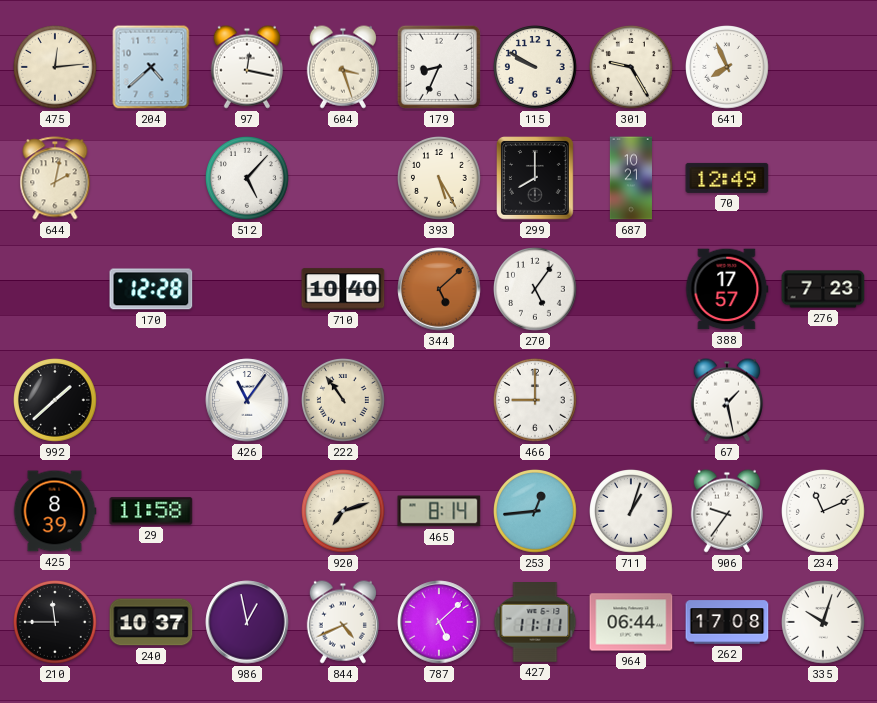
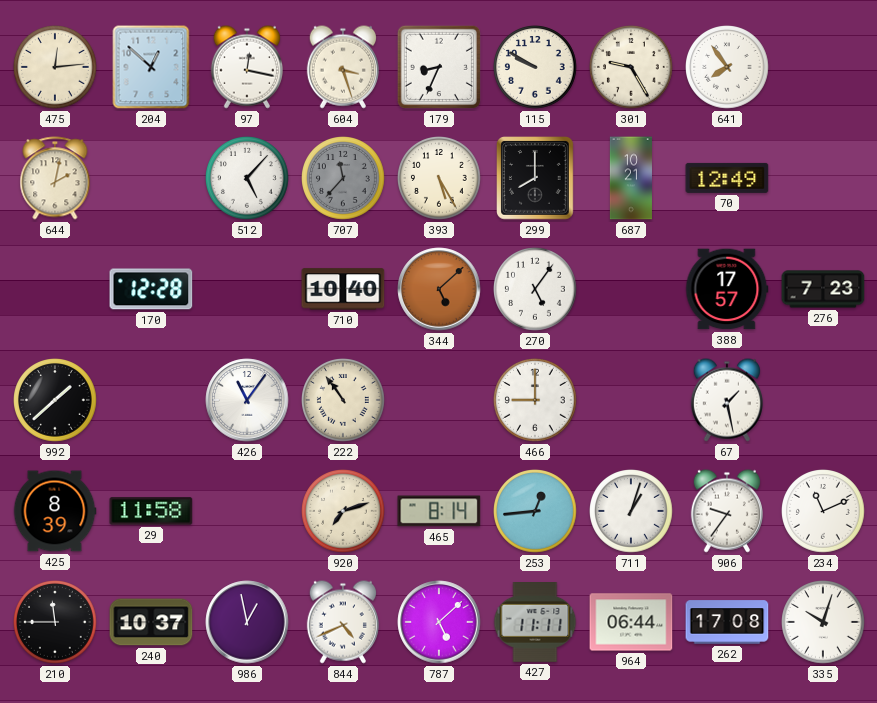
204: 4:38 -> 12:52 (151, 67)
641: 7:56 -> 7:54 (728, 68)
707: none -> 11:37 (344, 179)
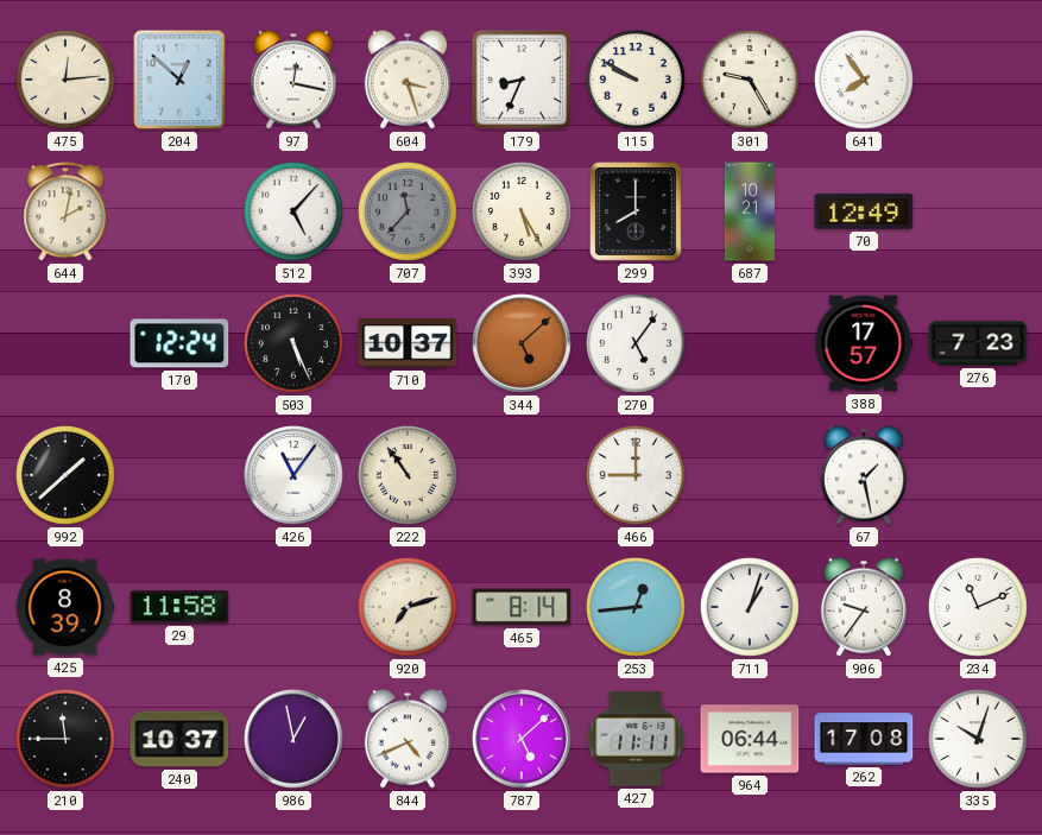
170: 12:28 -> 12:24 (179, 343)
503: none -> 5:26 (295, 344)
710: 10:40 -> 10:37 (408, 343)
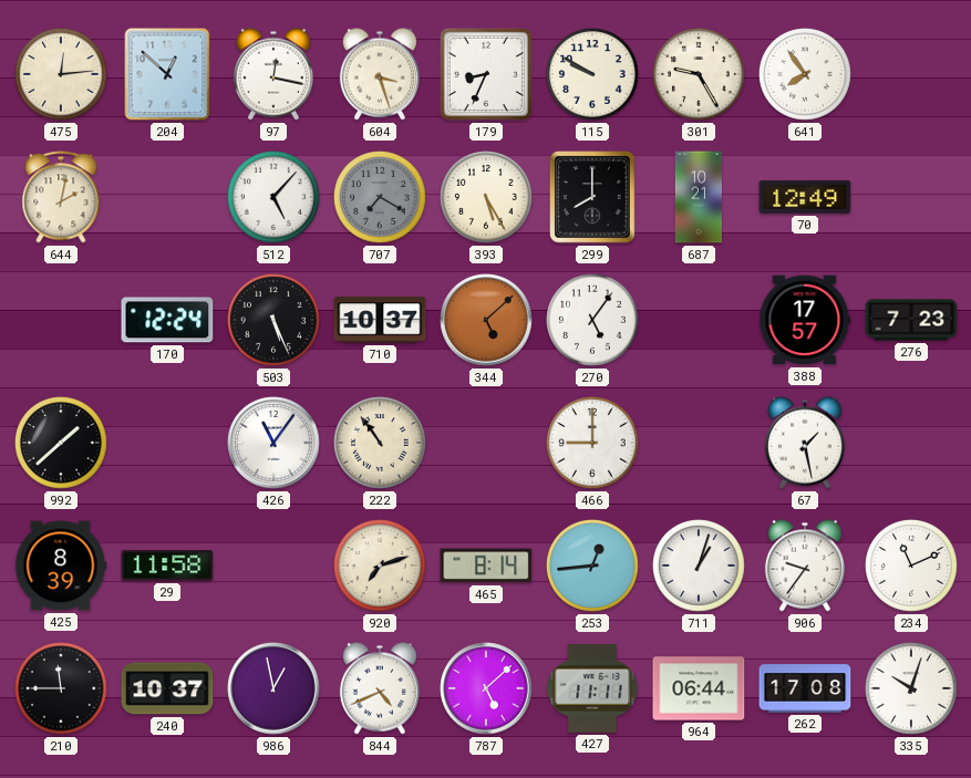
707: 11:37 -> 7:20 (381, 198)
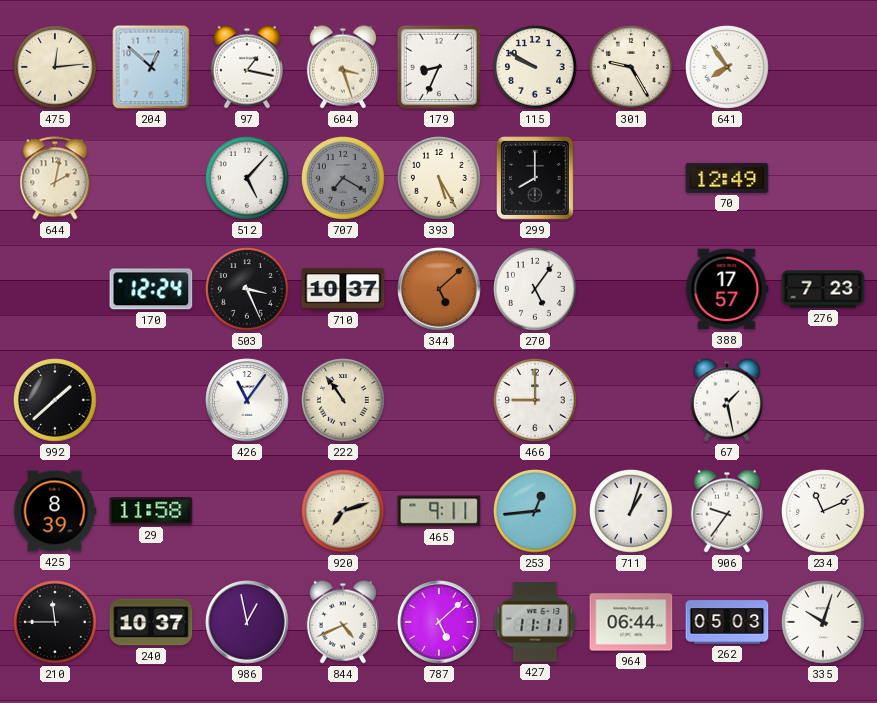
97: 12:17 -> 1:17 (247, 67)
687: 10:21 -> none (699, 197)
503: 5:26 -> 3:26 (248, 290)
465: 8:14 -> 9:11 (439, 511)
262: 17:08 -> 05:03 (727, 622)
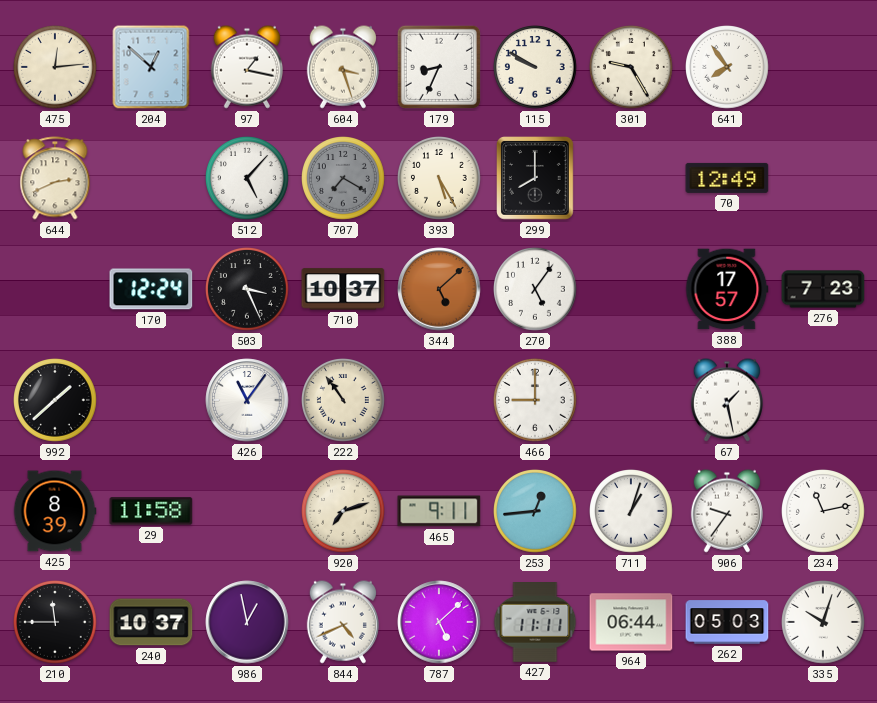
644: 2:02 -> 2:41 (55, 178)
234: 11:11 -> 11:13 (824, 512)
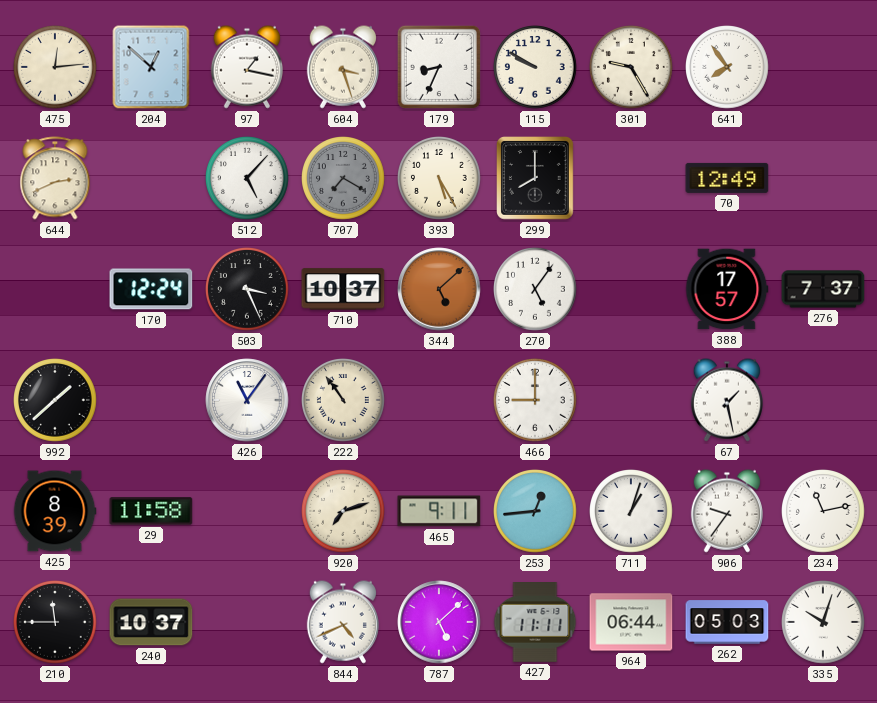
276: 7:23 -> 7:37 (823, 289)
986: 12:58 -> none (247, 622)
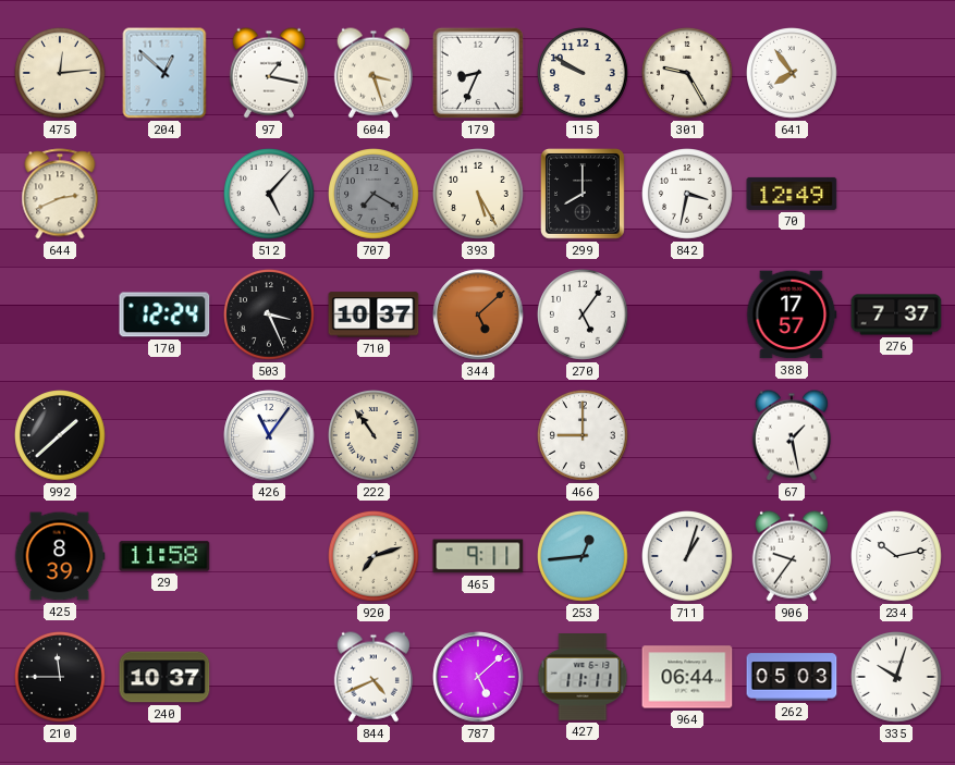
842: none -> 3:32 (688, 195)
234: 11:13 -> 10:13 (897, 557)
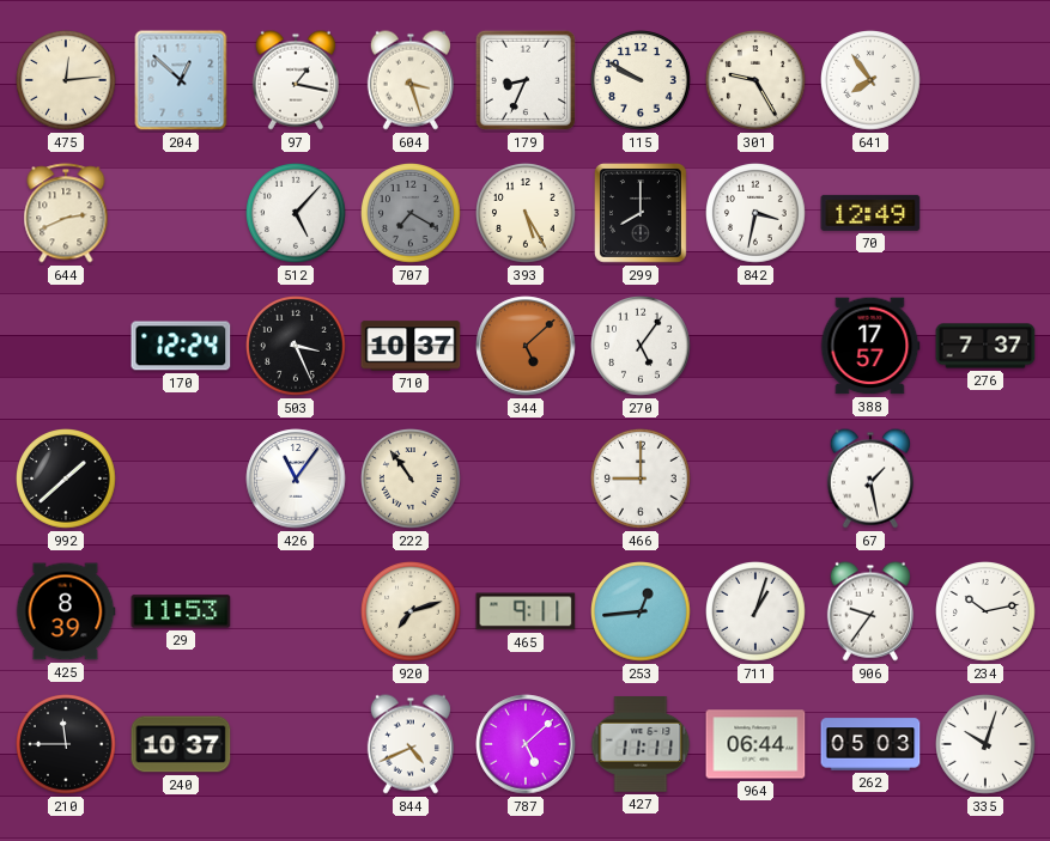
29: 11:58 -> 11:53 (181, 611)
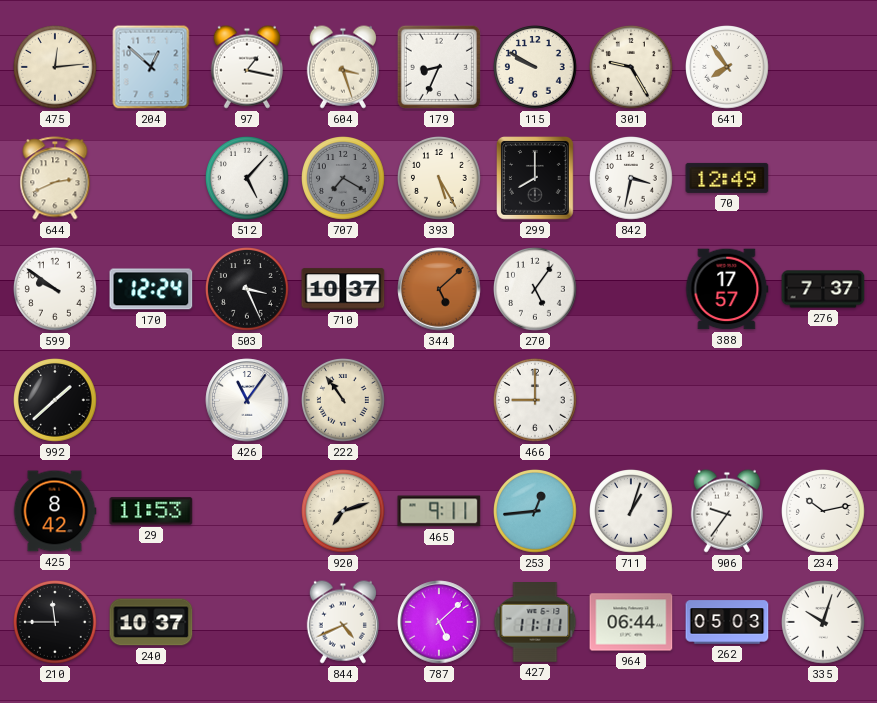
599: none -> 9:51 (56, 290)
67: 1:28 -> none (870, 479)
425: 8:39 -> 8:42 (55, 511)
